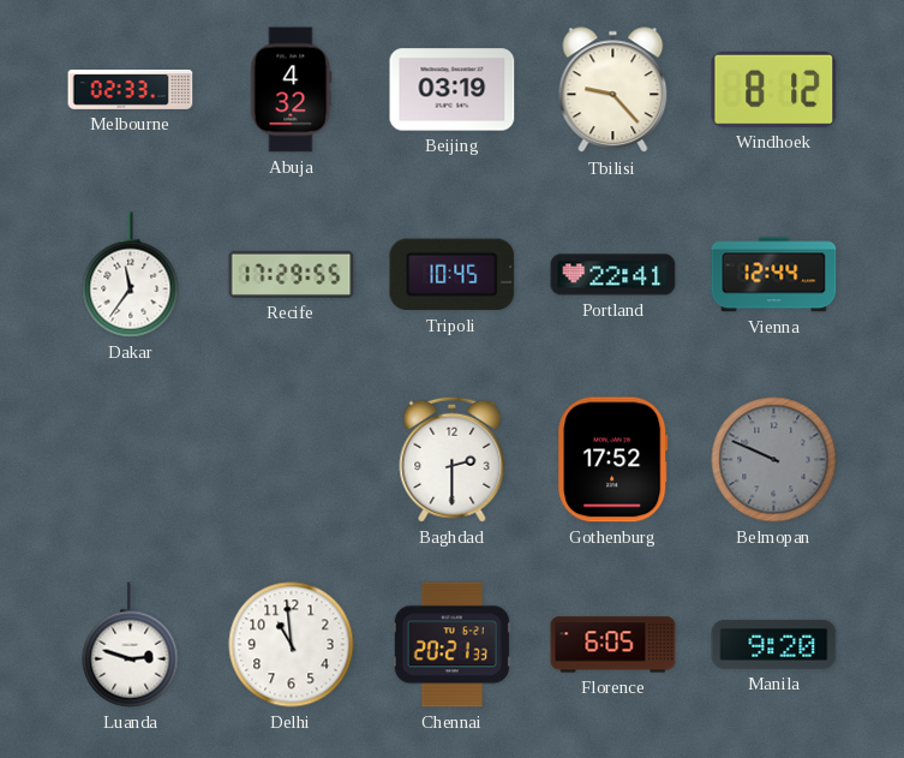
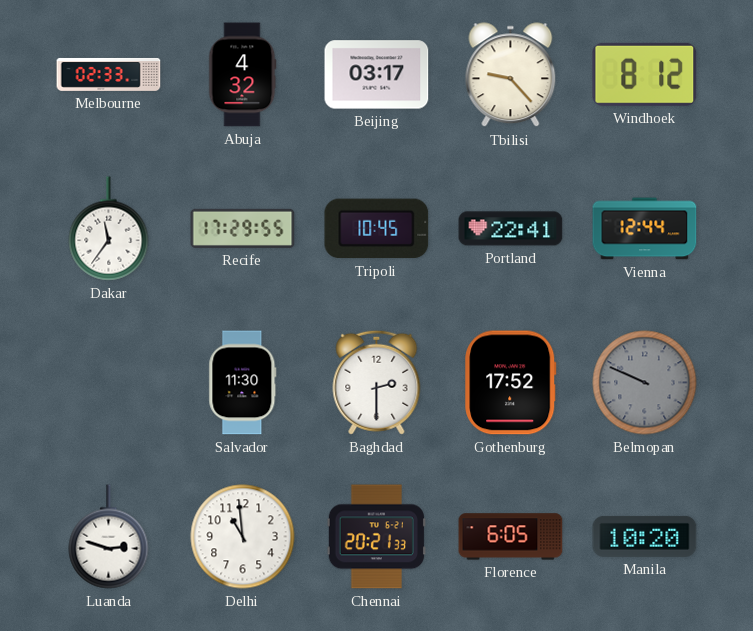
Beijing: 03:19 -> 03:17 (377, 75)
Salvador: none -> 11:30 (243, 383)
Manila: 9:20 -> 10:20 (645, 536)
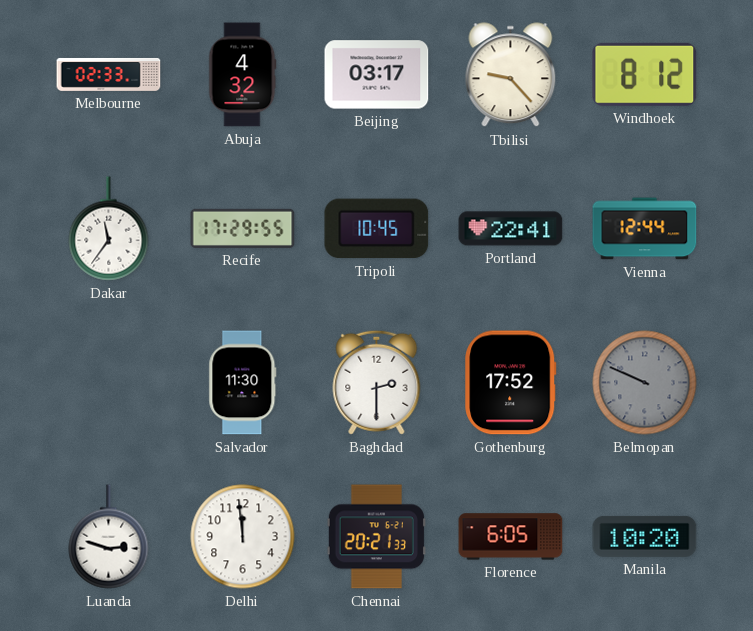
Delhi: 10:59 -> 11:59 (243, 537)
